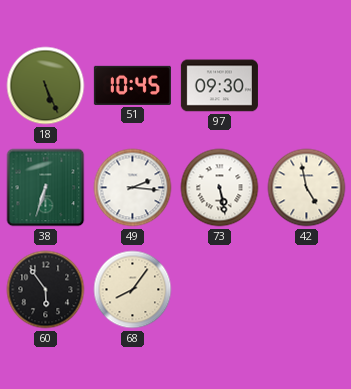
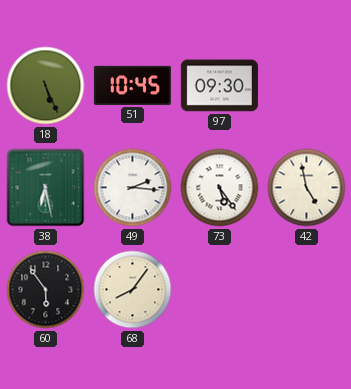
38: 6:33 -> 6:28 (46, 188)
73: 5:28 -> 5:24 (220, 188)
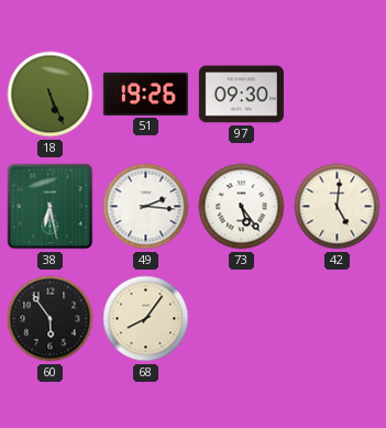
51: 10:45 -> 19:26 (145, 94)
42: 4:58 -> 5:01 (338, 207)
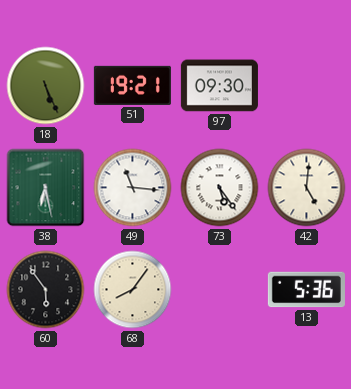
51: 19:26 -> 19:21 (132, 85)
49: 2:16 -> 11:16 (133, 188)
13: none -> 5:36 (306, 290)
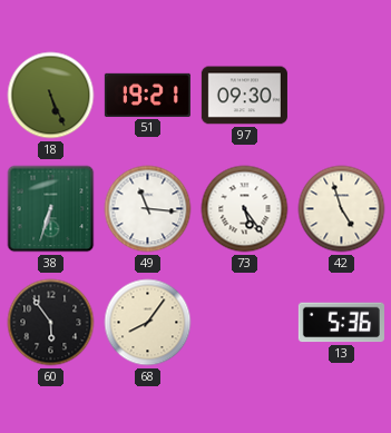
38: 6:28 -> 6:33 (51, 209)
42: 5:01 -> 4:57 (342, 209)
